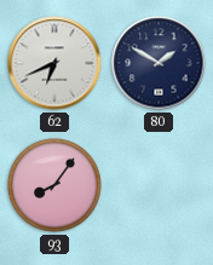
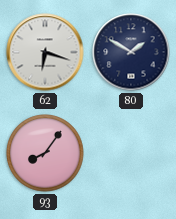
62: 6:41 -> 6:18 (45, 52)
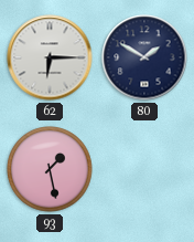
62: 6:18 -> 6:15 (50, 57)
93: 8:06 -> 1:28 (50, 169)
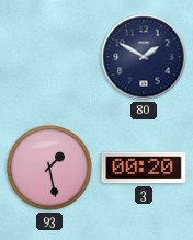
62: 6:15 -> none (50, 57)
3: none -> 00:20 (144, 168)
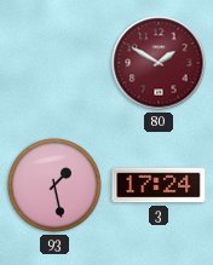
80 dial: navy -> burgundy (159, 63)
3: 00:20 -> 17:24 (159, 185)
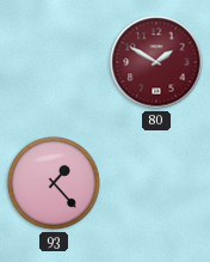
93: 1:28 -> 1:23 (54, 183)
3: 17:24 -> none (159, 185)
